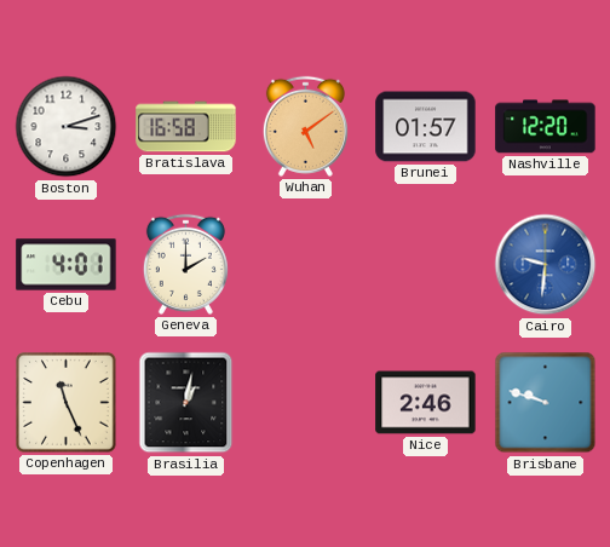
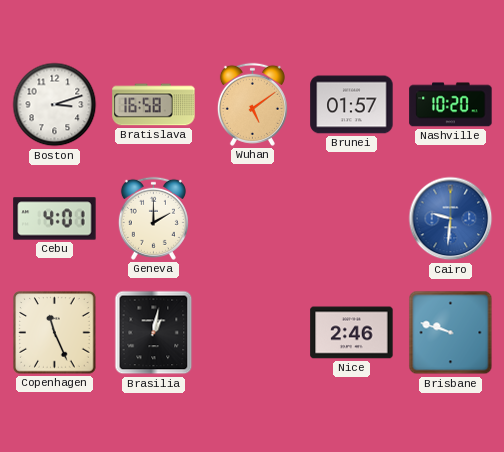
Nashville: 12:20 -> 10:20 (451, 105)
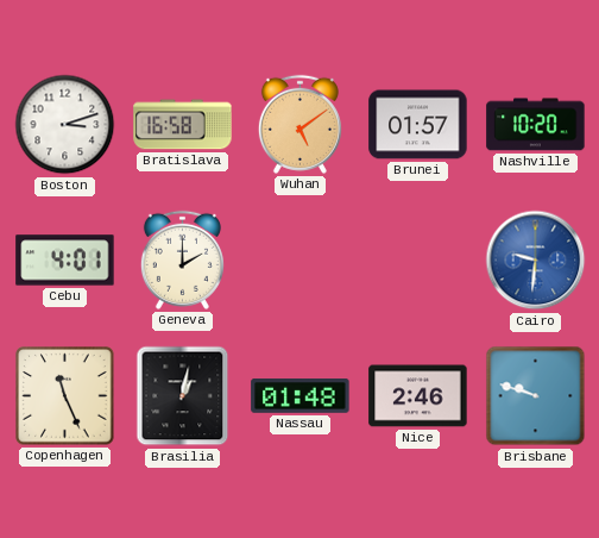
Nassau: none -> 01:48 (301, 396)
